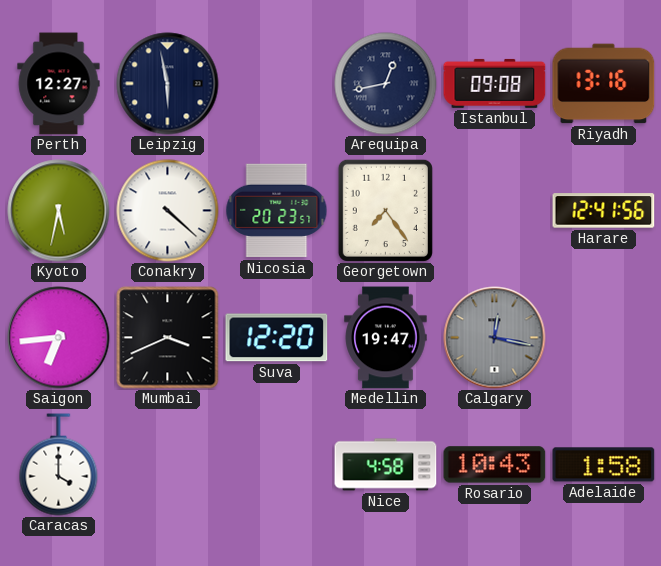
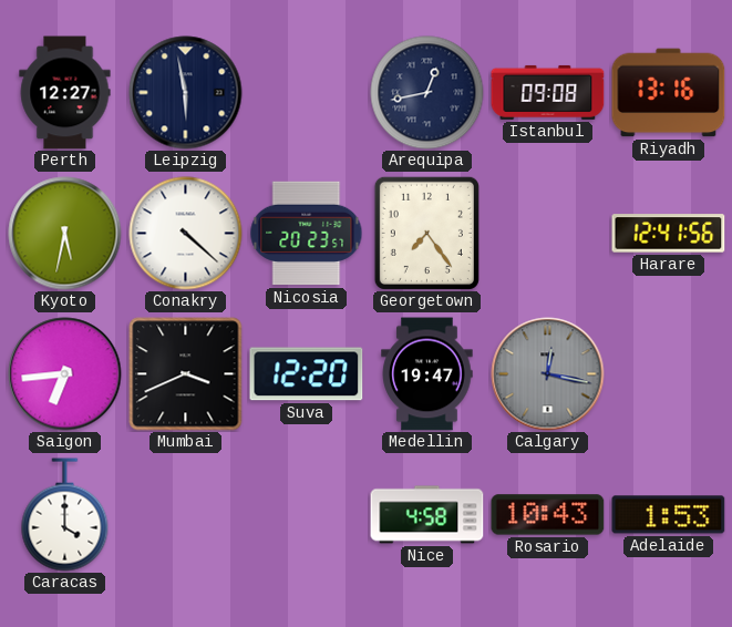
Adelaide: 1:58 -> 1:53 (669, 515)
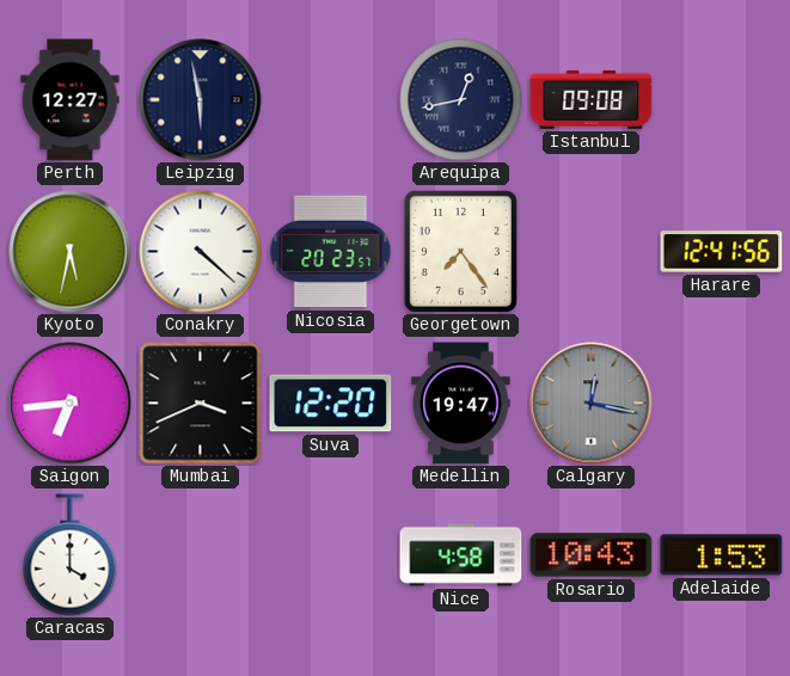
Riyadh: 13:16 -> none (669, 93)
